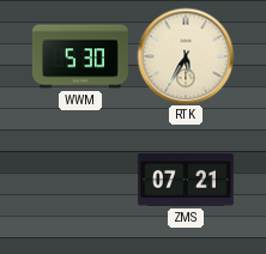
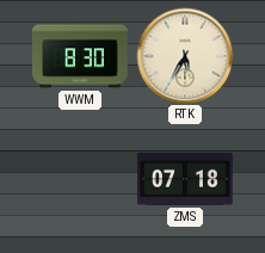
WWM: 5:30 -> 8:30 (80, 56)
ZMS: 07:21 -> 07:18 (186, 180)
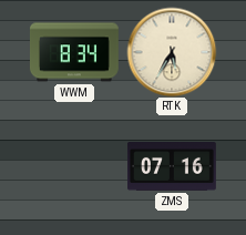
WWM: 8:30 -> 8:34 (74, 52)
ZMS: 07:18 -> 07:16 (173, 167)
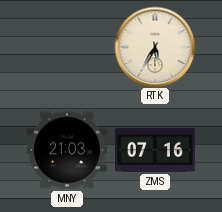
WWM: 8:34 -> none (74, 52)
MNY: none -> 21:03 (67, 150)
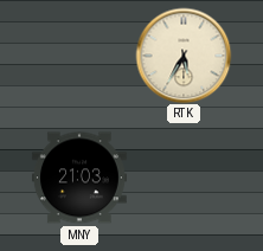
ZMS: 07:16 -> none (156, 151)
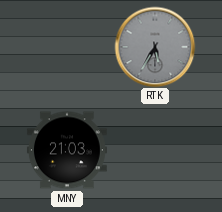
RTK dial: cream -> grey (155, 47)
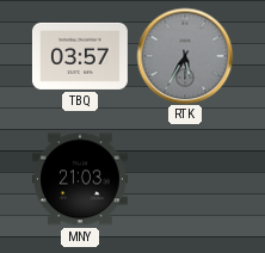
TBQ: none -> 03:57 (80, 56)
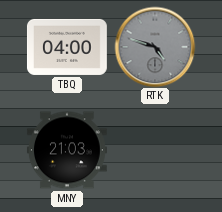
TBQ: 03:57 -> 04:00 (67, 47)
RTK: 5:35 -> 4:48 (155, 47)
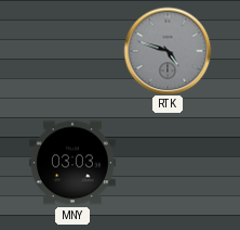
TBQ: 04:00 -> none (67, 47)
MNY: 21:03 -> 03:03 (72, 163)
